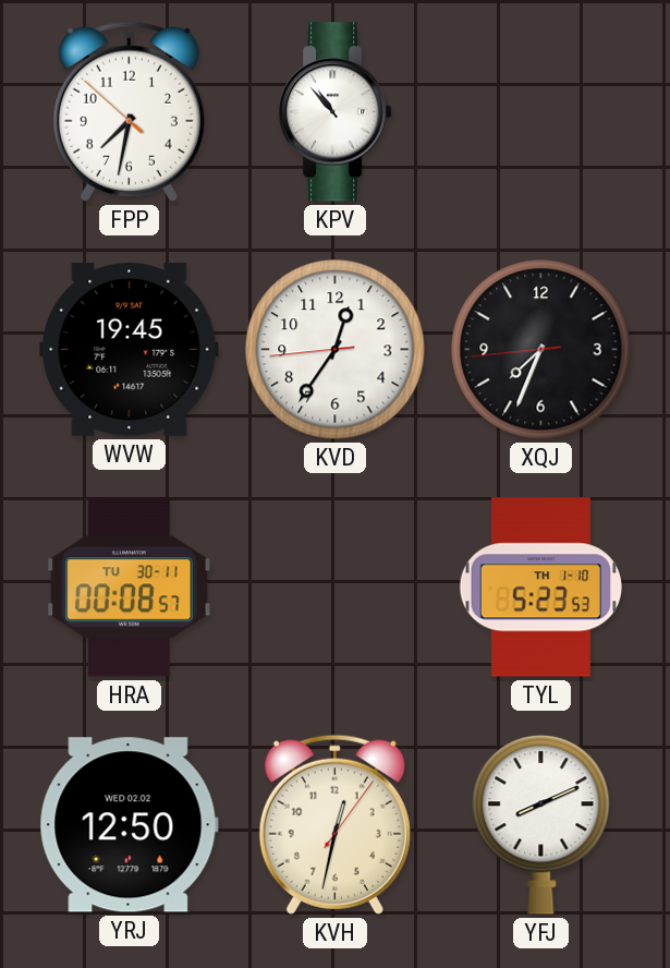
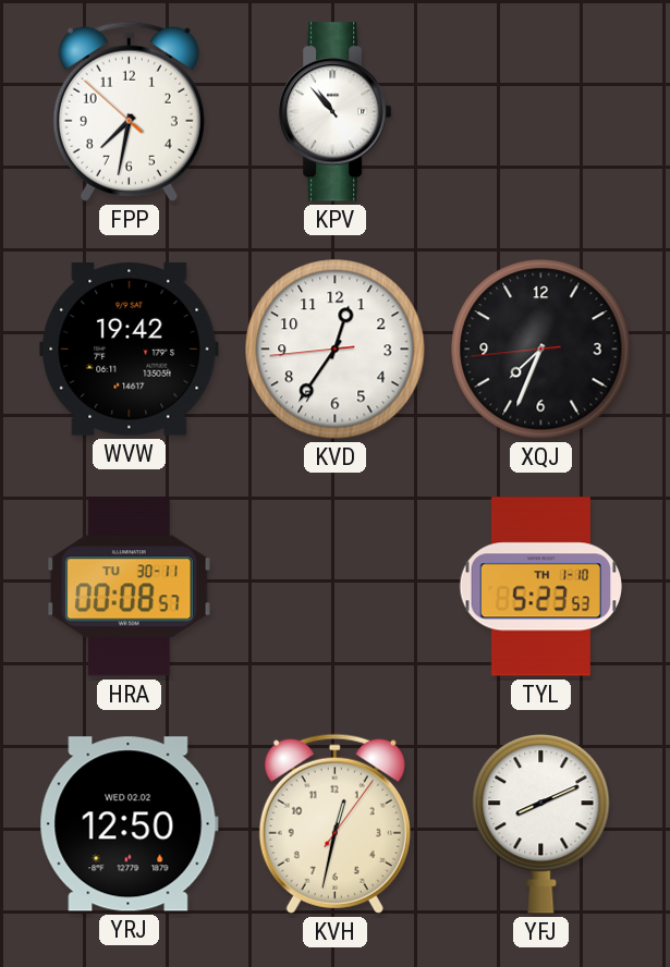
WVW: 19:45 -> 19:42 (130, 350)
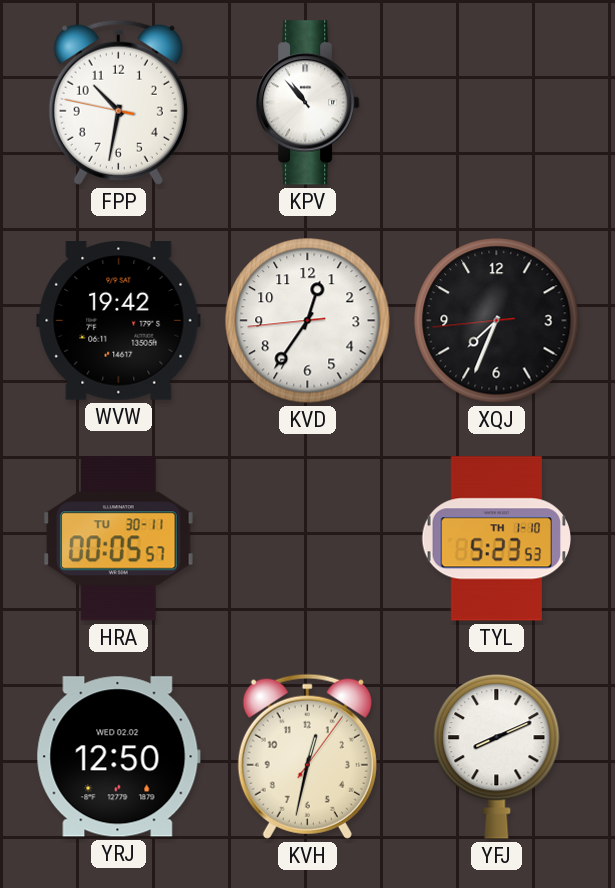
FPP: 7:31 -> 10:31 (118, 102)
HRA: 00:08 -> 00:05 (118, 539)
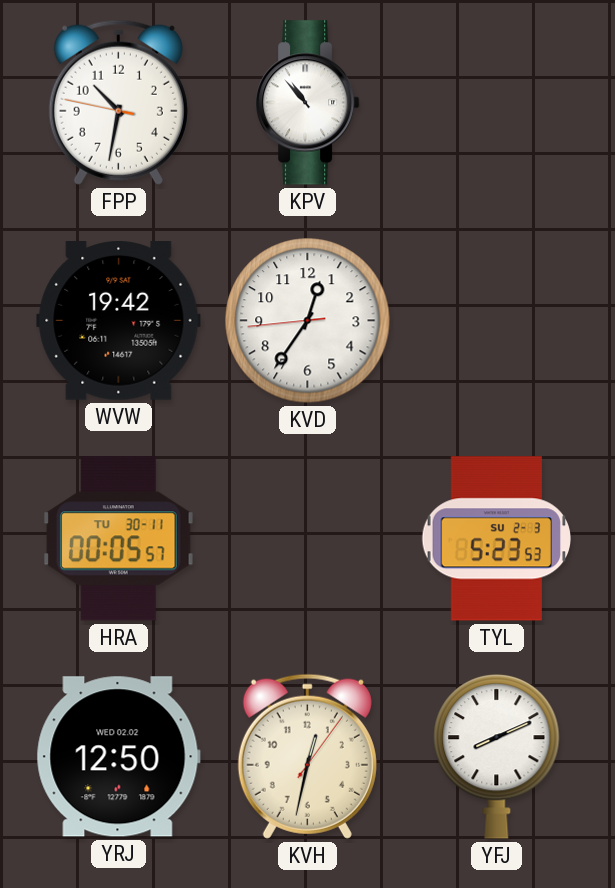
XQJ: 7:33 -> none (497, 321)
TYL date: TH 1-10 -> SU 2-3 (497, 539)
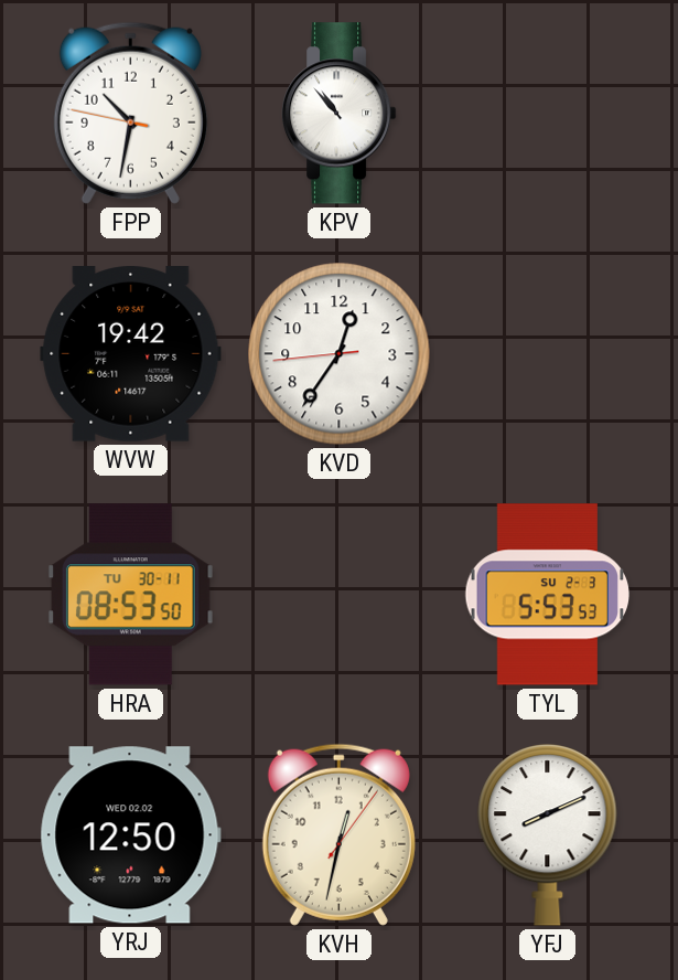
HRA: 00:05 -> 08:53 (130, 595)
TYL: 5:23 -> 5:53 (548, 595)
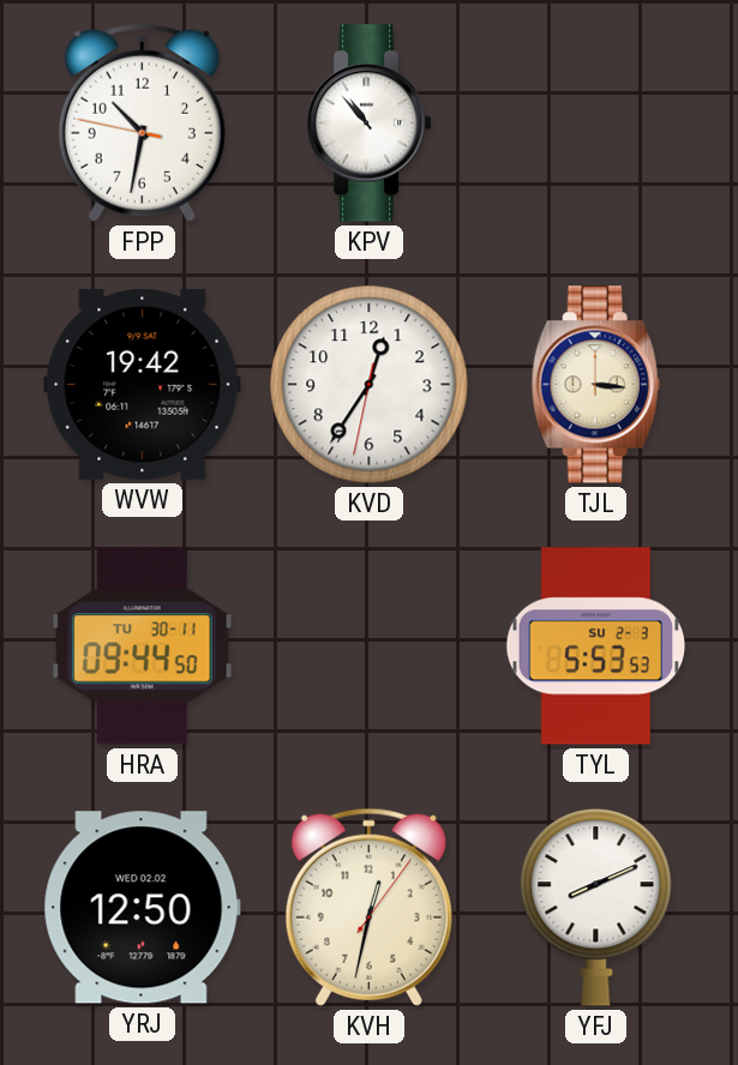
KVD: 12:35:44 -> 12:35:32 (370, 385)
TJL: none -> 3:16 (595, 385)
HRA: 08:53 -> 09:44 (142, 646)
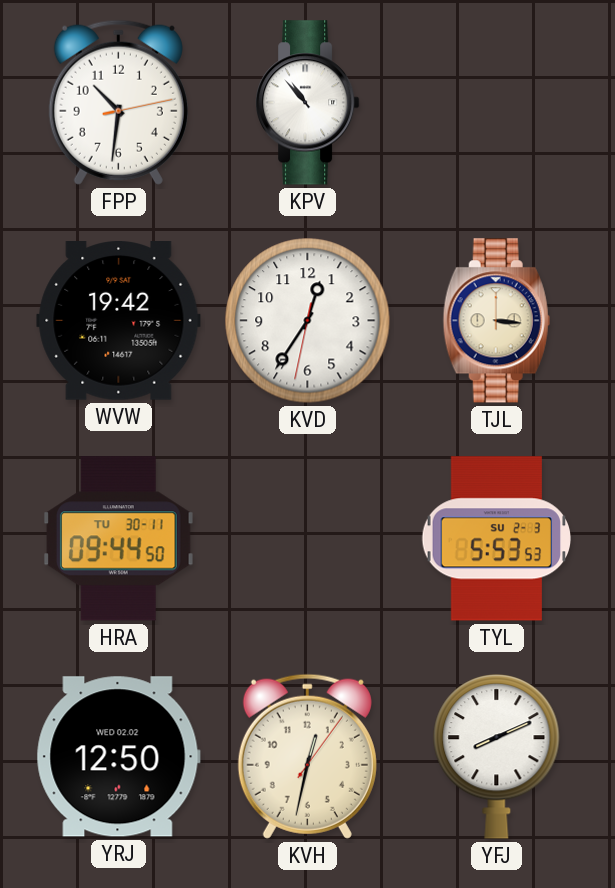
FPP: 10:31:47 -> 10:31:13 (118, 102)
